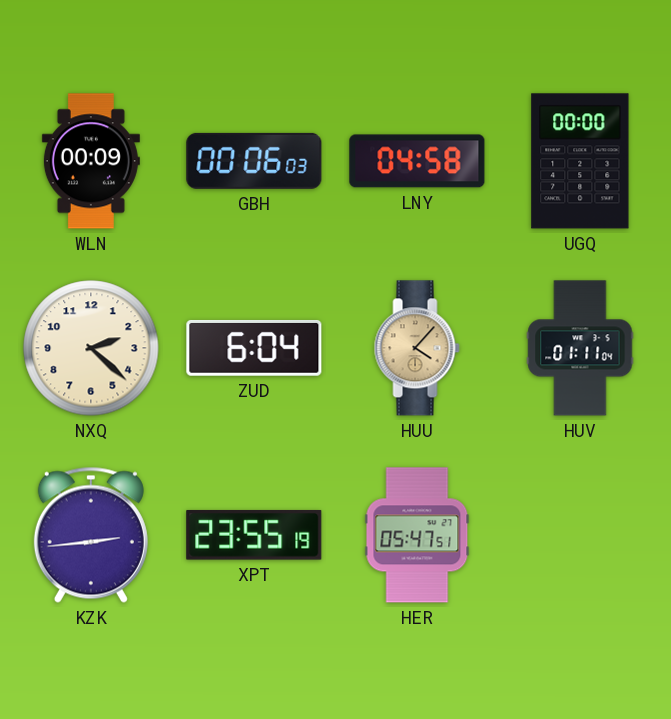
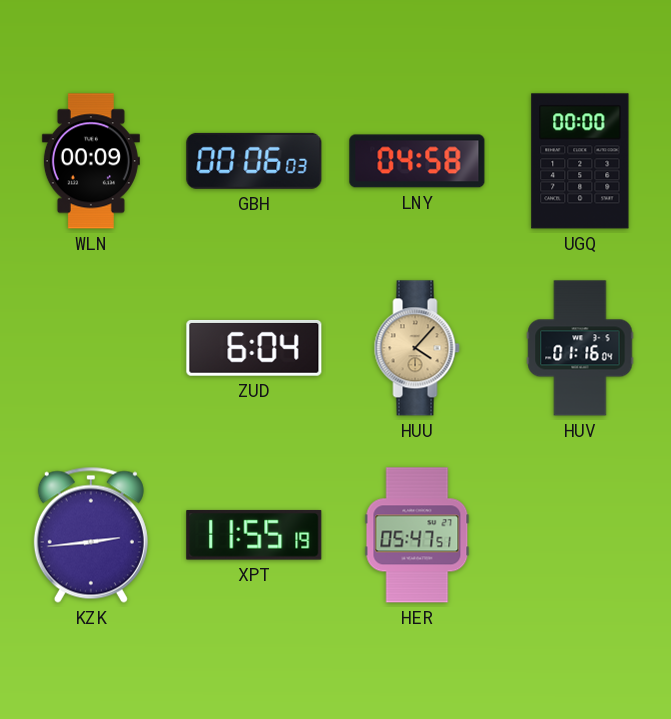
NXQ: 2:22 -> none (91, 348)
HUV: 01:11 -> 01:16 (580, 348)
XPT: 23:55 -> 11:55 (254, 535)
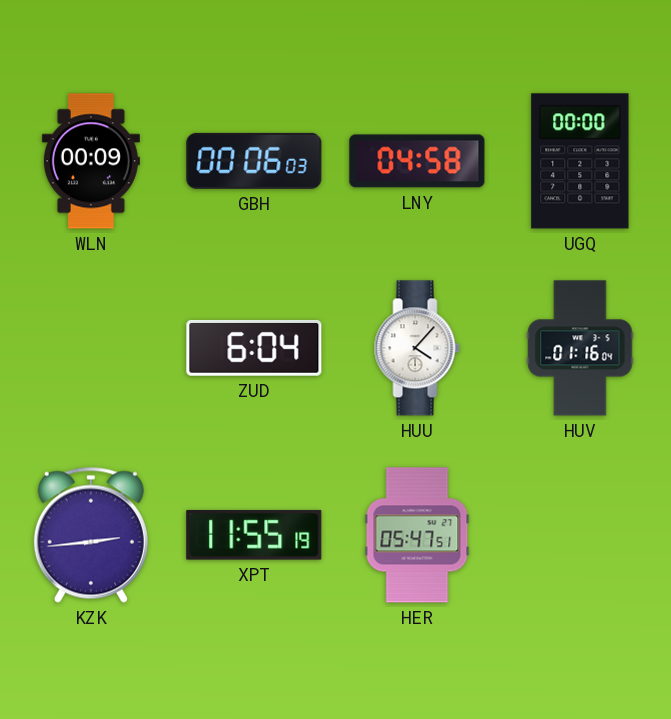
HUU dial: champagne -> white (417, 348)
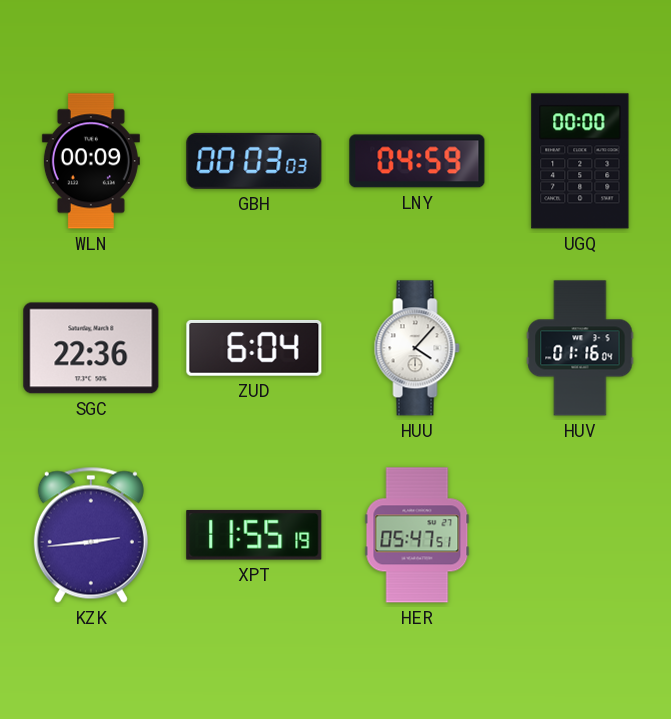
GBH: 00:06 -> 00:03 (254, 161)
LNY: 04:58 -> 04:59 (417, 161)
SGC: none -> 22:36 (91, 348)
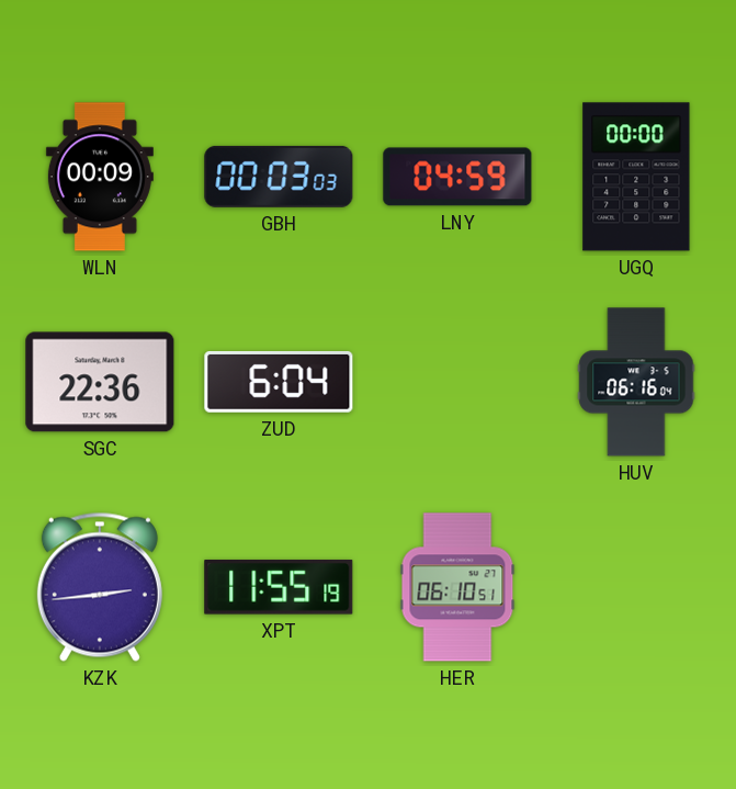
HUU: 4:07 -> none (417, 348)
HUV: 01:16 -> 06:16 (636, 382)
HER: 05:47 -> 06:10 (457, 587)
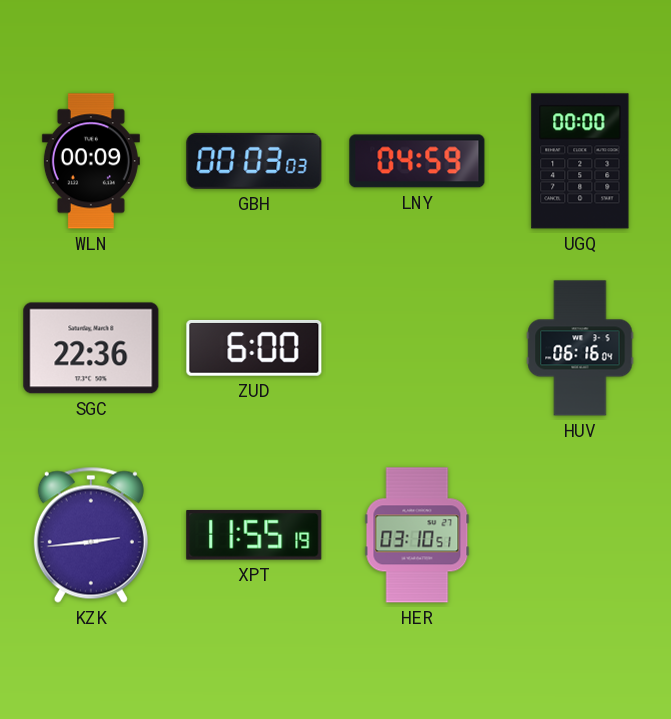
ZUD: 6:04 -> 6:00 (254, 348)
HER: 06:10 -> 03:10 (417, 535)
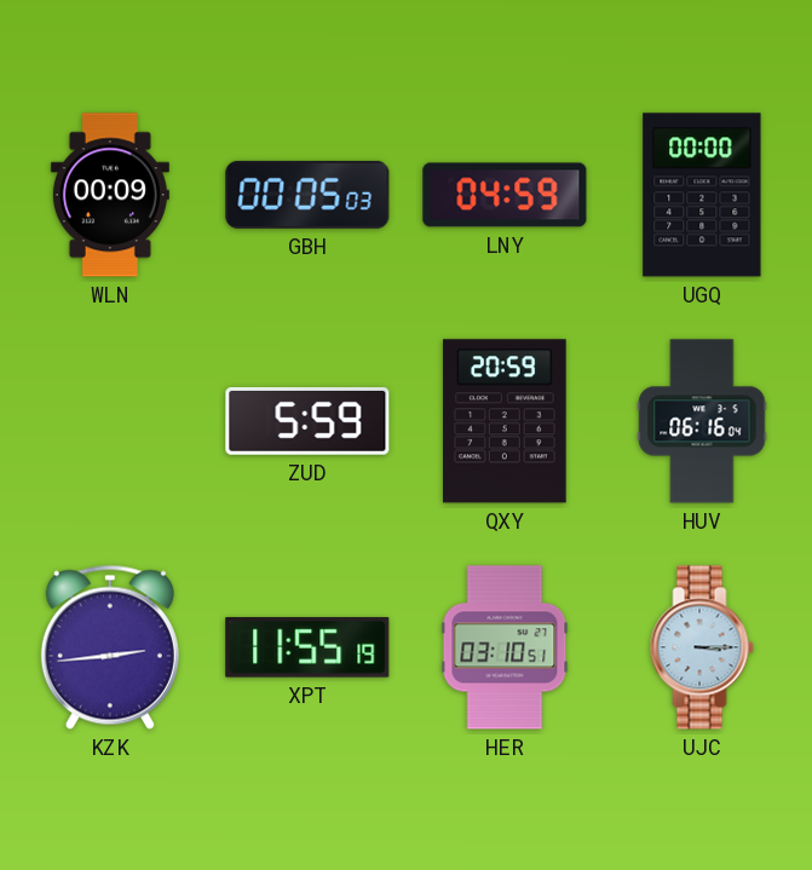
GBH: 00:03 -> 00:05 (307, 195)
SGC: 22:36 -> none (91, 348)
ZUD: 6:00 -> 5:59 (307, 421)
QXY: none -> 20:59 (505, 421)
UJC: none -> 3:15 (702, 647)
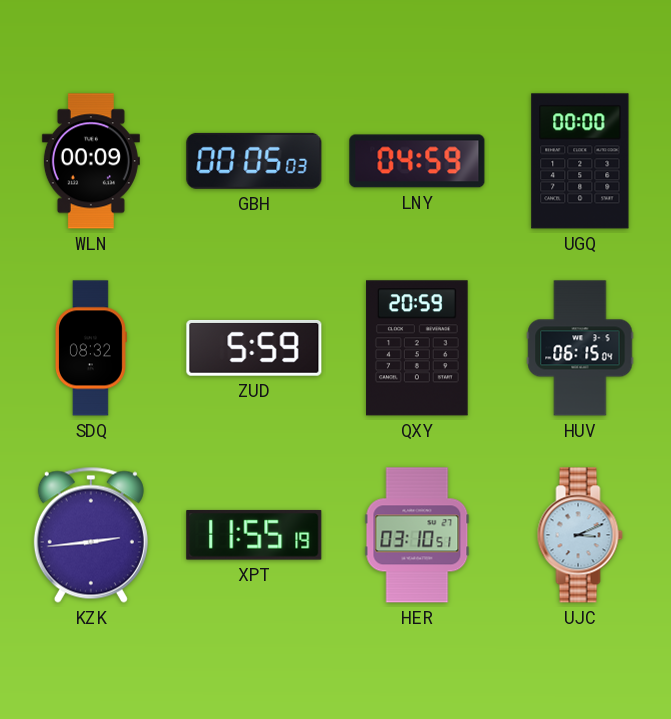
SDQ: none -> 08:32 (90, 348)
HUV: 06:16 -> 06:15 (580, 348)
UJC: 3:15 -> 3:11 (580, 535)
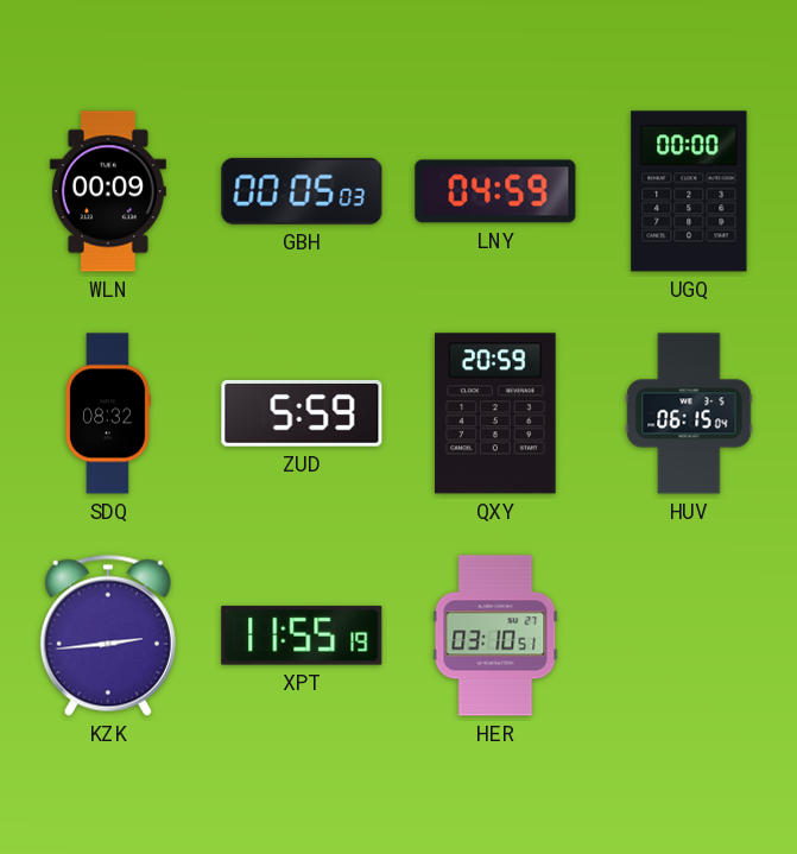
UJC: 3:11 -> none (580, 535)
